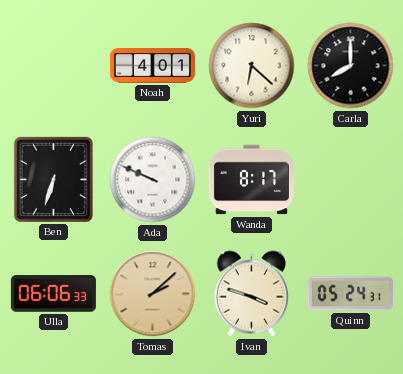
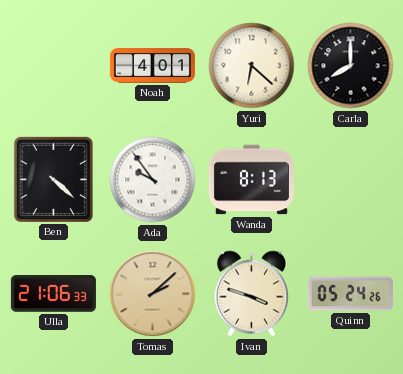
Ben: 6:33 -> 4:22 (53, 179)
Ada: 9:49 -> 9:54 (153, 180)
Wanda: 8:17 -> 8:13 (251, 180)
Ulla: 06:06 -> 21:06 (53, 294)
Quinn: 05:24:31 -> 05:24:26 (350, 294)
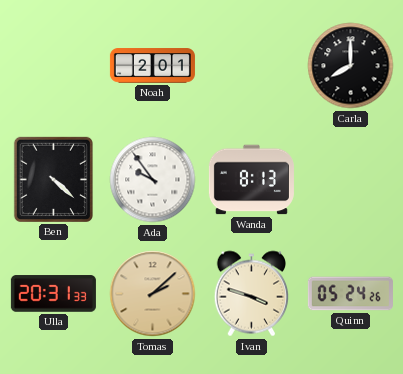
Noah: 4:01 -> 2:01 (152, 66)
Yuri: 6:22 -> none (252, 66)
Ulla: 21:06 -> 20:31 (53, 294)
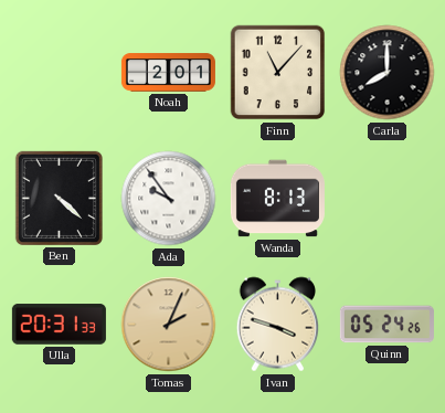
Finn: none -> 11:07 (278, 73)
Tomas: 2:08 -> 2:04 (169, 325)
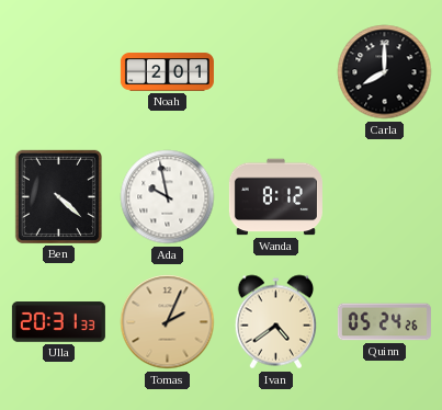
Finn: 11:07 -> none (278, 73)
Ada: 9:54 -> 9:58 (168, 197)
Wanda: 8:13 -> 8:12 (275, 197)
Ivan: 3:48 -> 4:39 (276, 322)
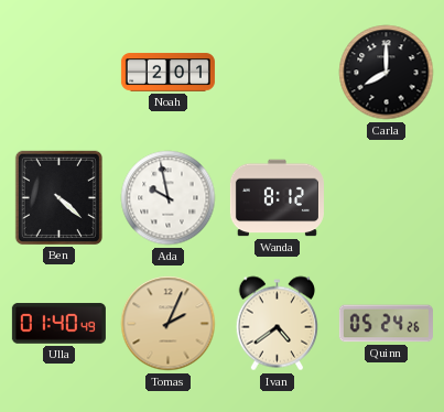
Ulla: 20:31 -> 01:40 (58, 324)
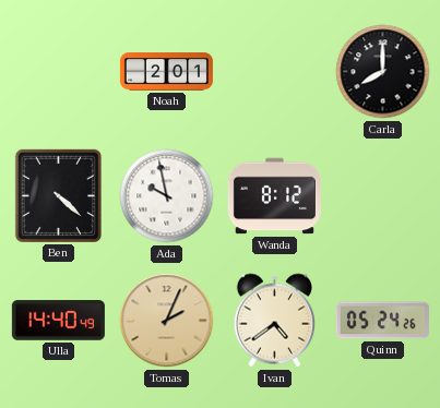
Ulla: 01:40 -> 14:40 (58, 321)
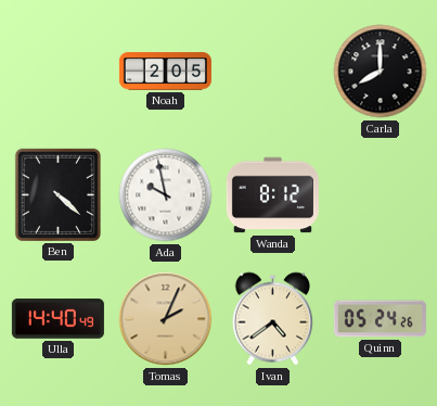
Noah: 2:01 -> 2:05 (165, 72)
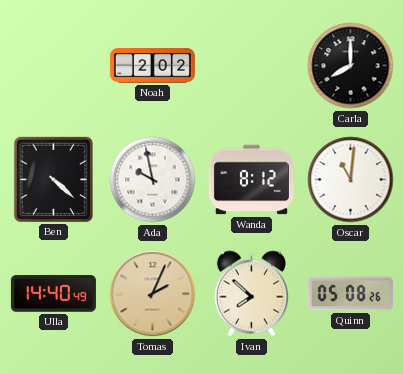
Noah: 2:05 -> 2:02 (152, 66)
Oscar: none -> 11:01 (351, 180)
Ivan: 4:39 -> 7:52 (252, 294)
Quinn: 05:24 -> 05:08 (350, 294)
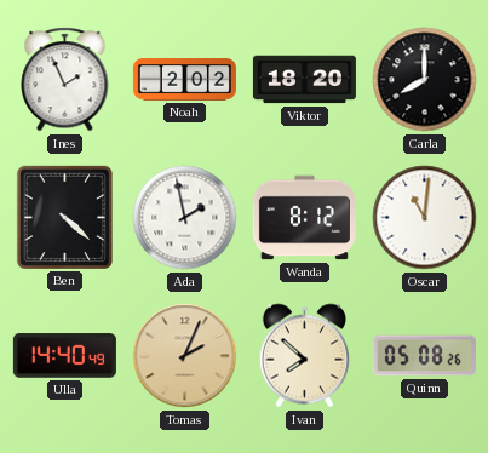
Ines: none -> 1:56 (65, 80)
Viktor: none -> 18:20 (304, 80)
Ada: 9:58 -> 1:58 (185, 218)
